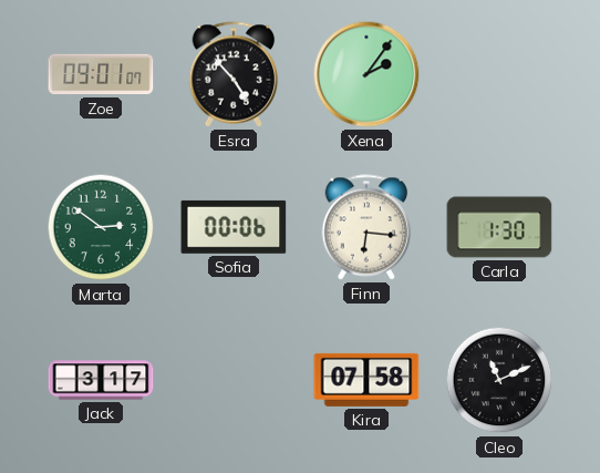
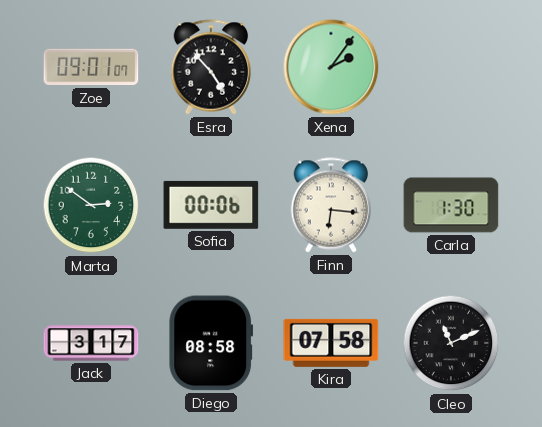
Diego: none -> 08:58 (211, 343)
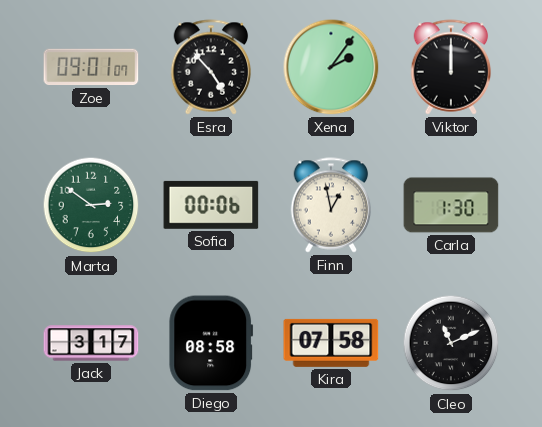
Viktor: none -> 12:00 (451, 67)
Finn: 6:16 -> 12:58 (331, 205)
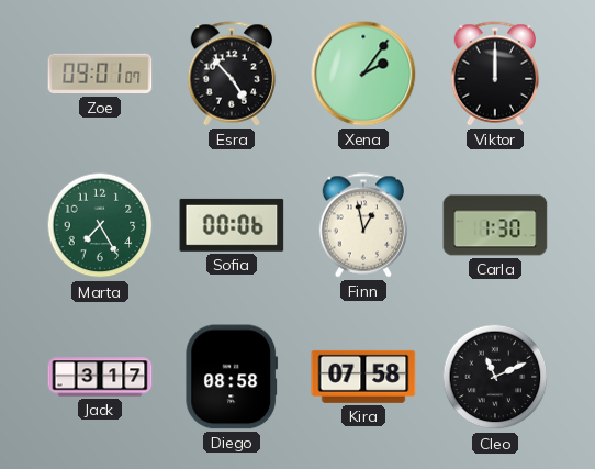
Marta: 2:51 -> 7:25 (100, 225)
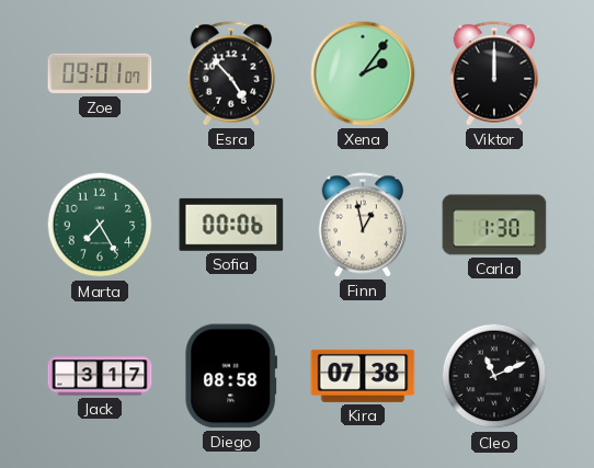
Kira: 07:58 -> 07:38 (363, 376)
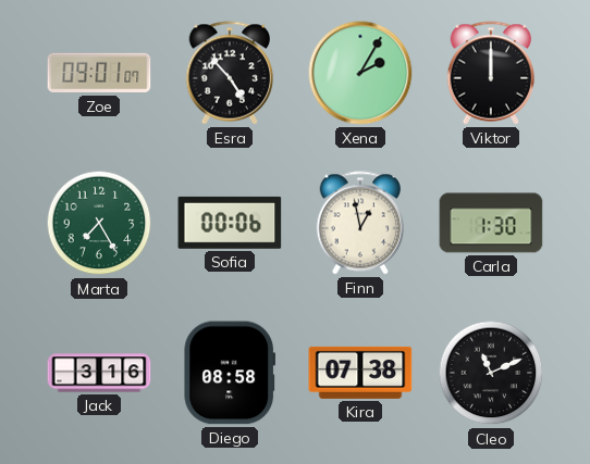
Xena: 2:06 -> 2:05 (360, 73)
Jack: 3:17 -> 3:16 (99, 373)
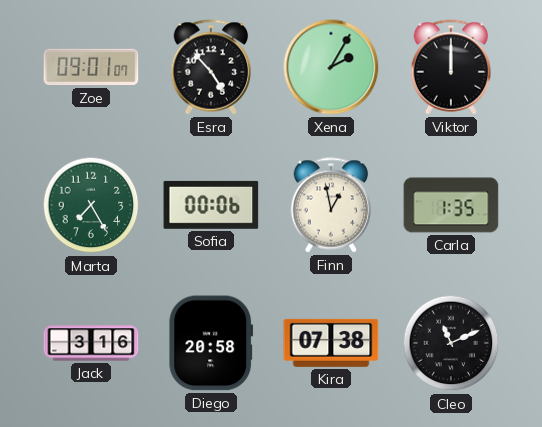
Carla: 1:30 -> 1:35 (451, 205)
Diego: 08:58 -> 20:58 (211, 343)
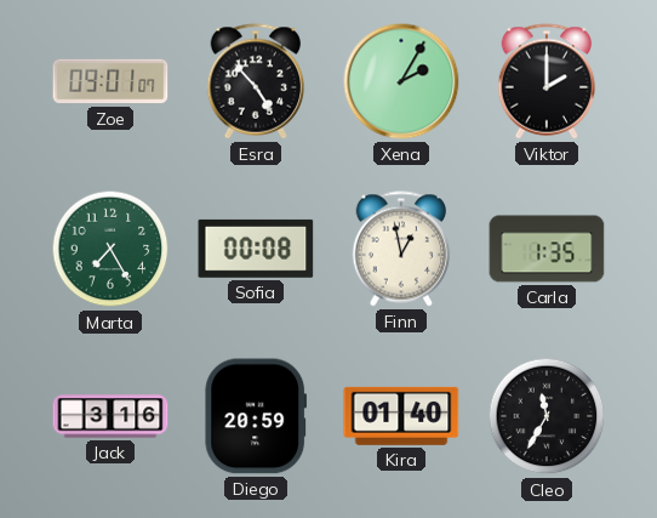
Viktor: 12:00 -> 2:00 (547, 81)
Sofia: 00:06 -> 00:08 (256, 249)
Diego: 20:58 -> 20:59 (256, 416)
Kira: 07:38 -> 01:40 (401, 416)
Cleo: 11:11 -> 11:35 (547, 416)
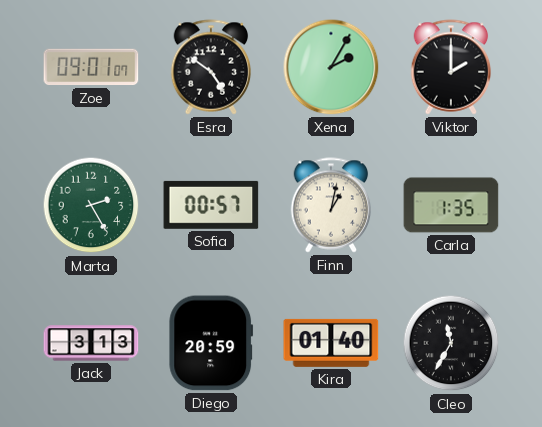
Esra: 4:53 -> 4:51 (211, 67)
Marta: 7:25 -> 2:25 (91, 205)
Sofia: 00:08 -> 00:57 (211, 205)
Finn: 12:58 -> 1:02 (331, 205)
Jack: 3:16 -> 3:13 (91, 343)
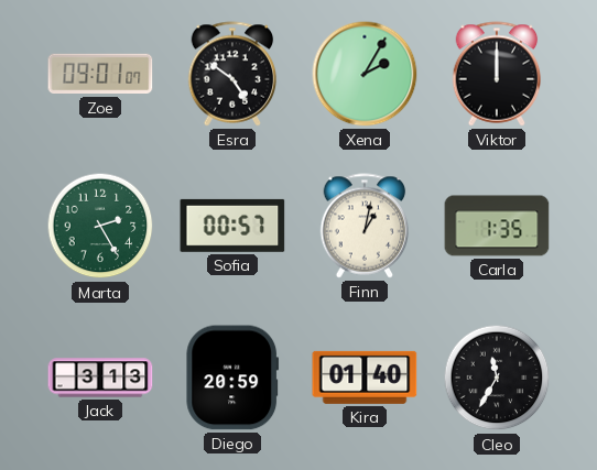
Viktor: 2:00 -> 12:00 (497, 74)
